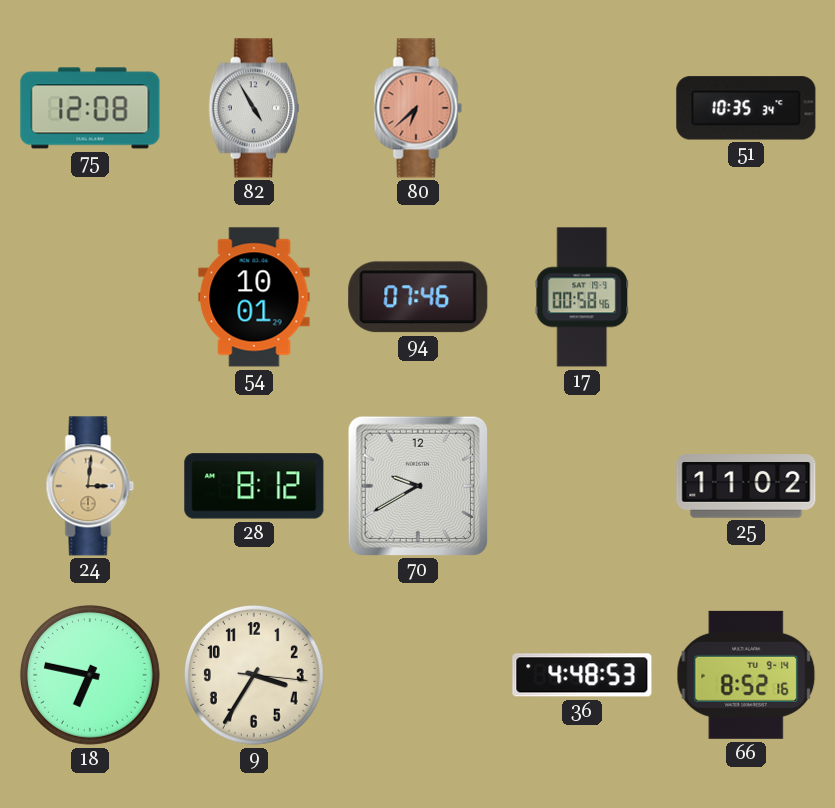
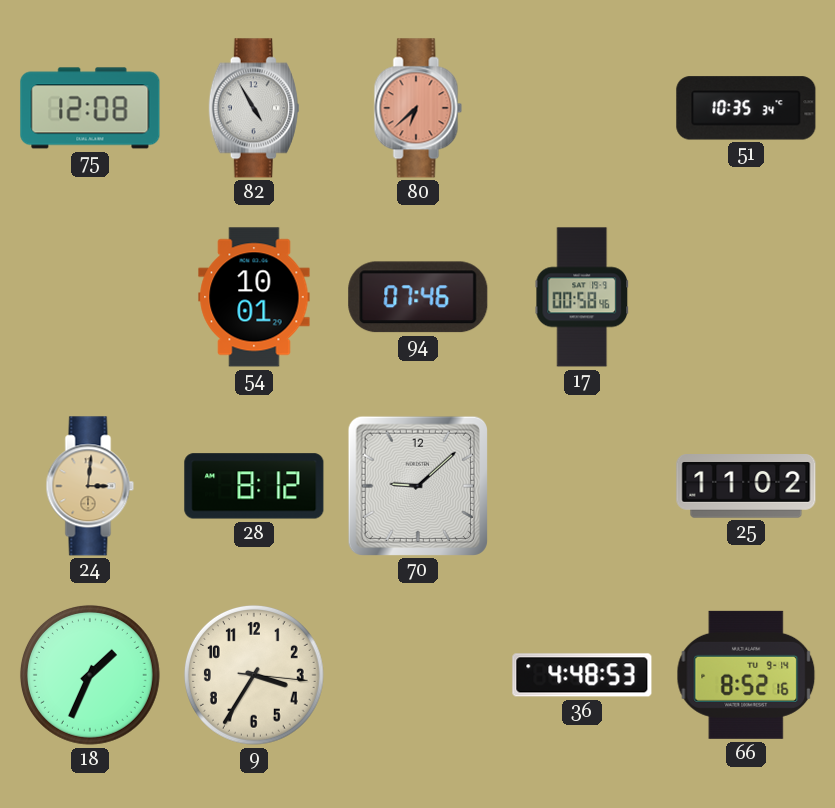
70: 9:40 -> 9:08 (418, 486)
18: 6:47 -> 1:34 (90, 675)
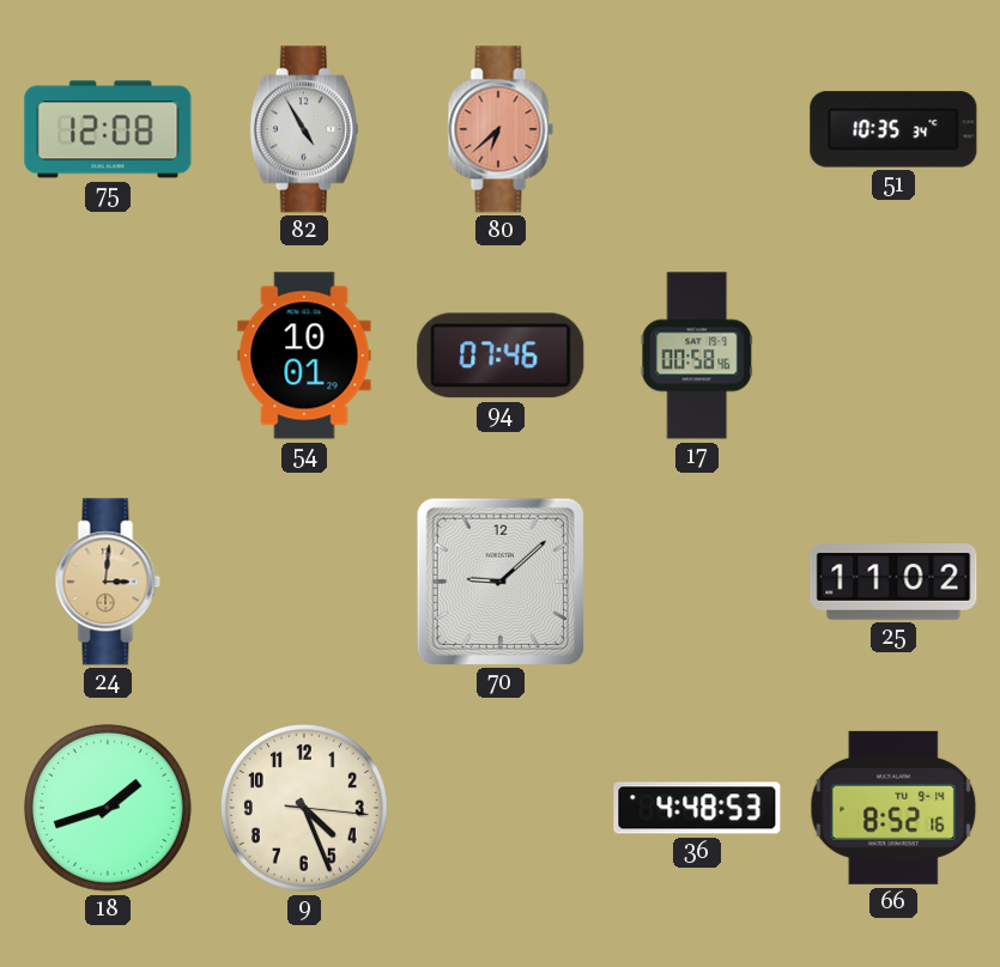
28: 8:12 -> none (254, 486)
18: 1:34 -> 1:42 (108, 808)
9: 3:35 -> 4:26 (304, 808)
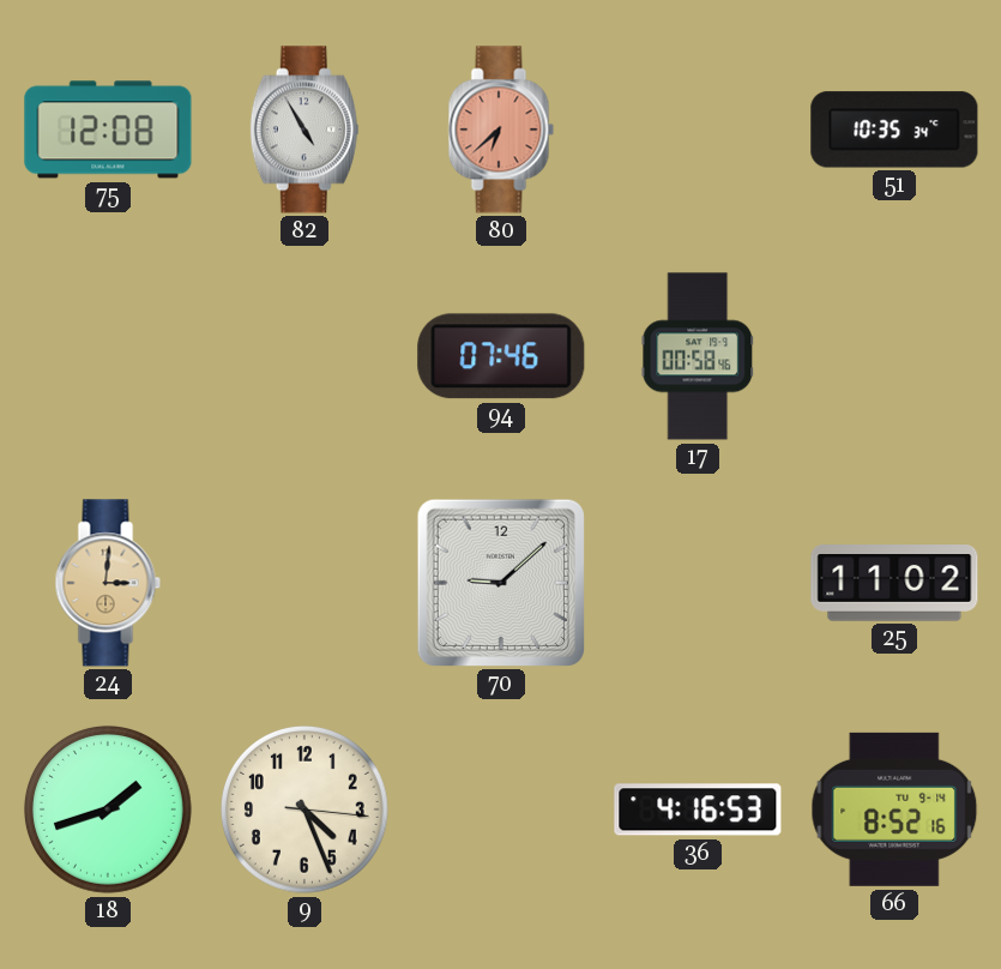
54: 10:01 -> none (304, 355)
36: 4:48 -> 4:16 (698, 809)
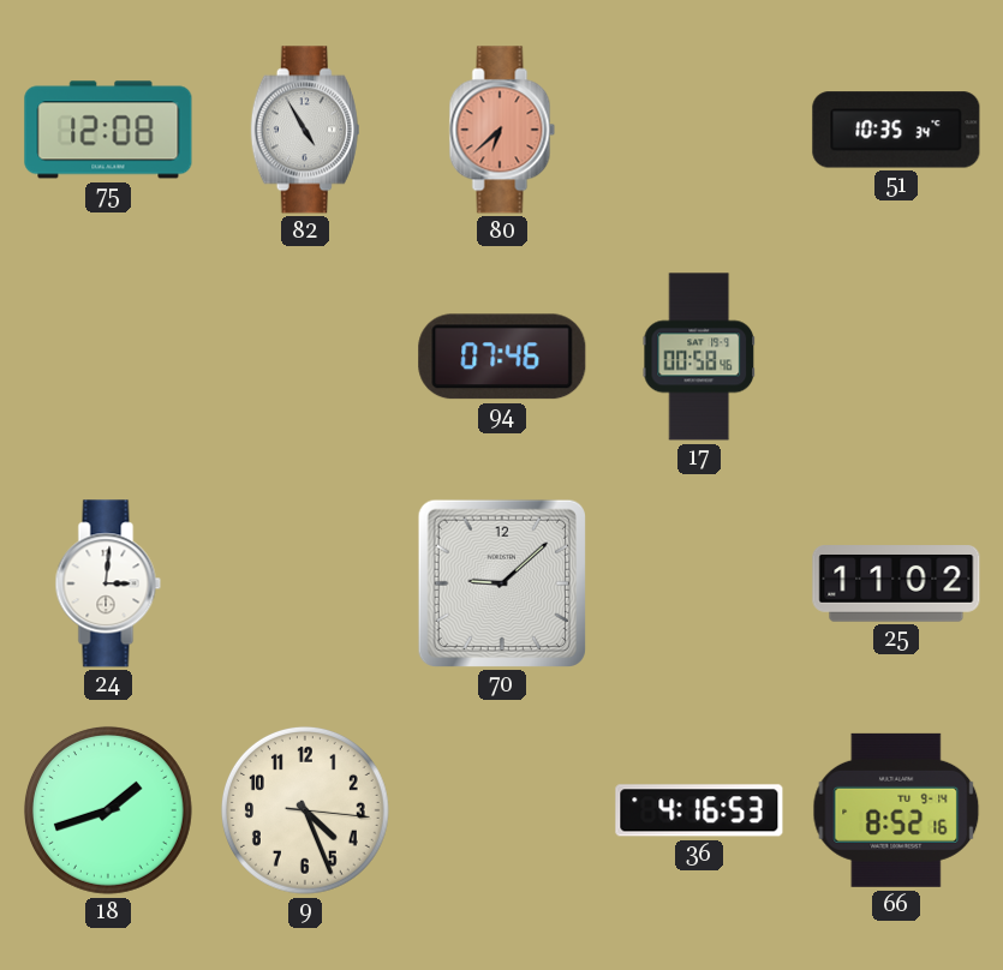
24 dial: champagne -> white (108, 583)
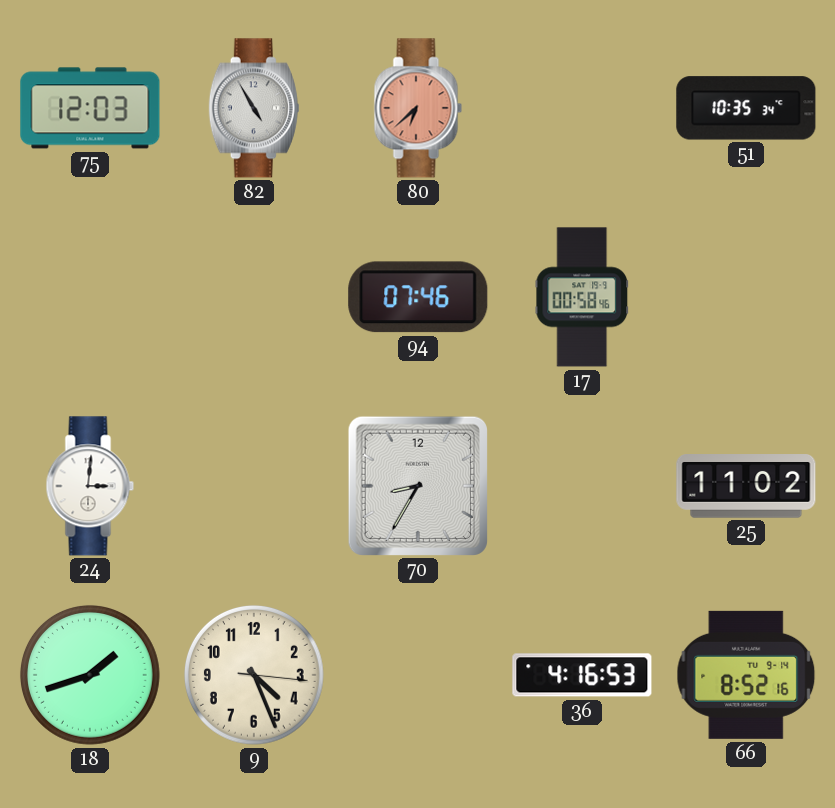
75: 12:08 -> 12:03 (90, 108)
70: 9:08 -> 8:35 (418, 486)
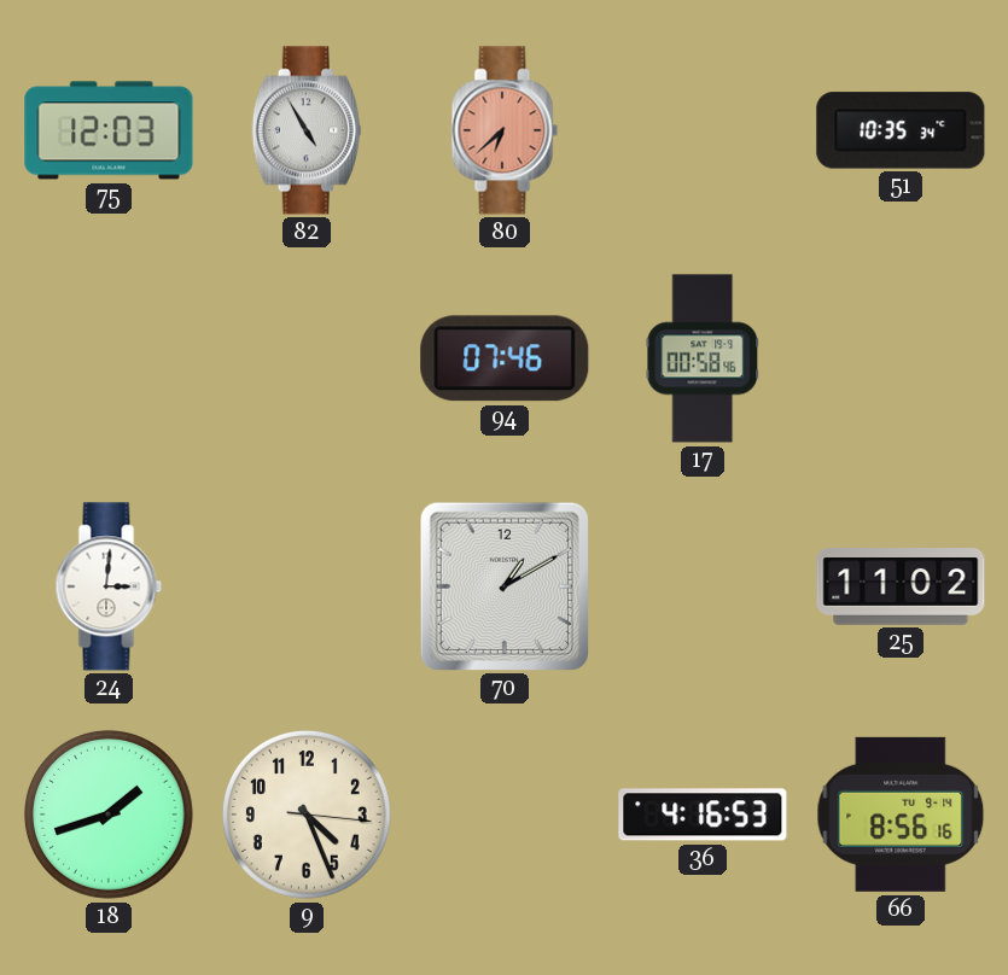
70: 8:35 -> 1:10 (505, 586)
66: 8:52 -> 8:56 (901, 815)
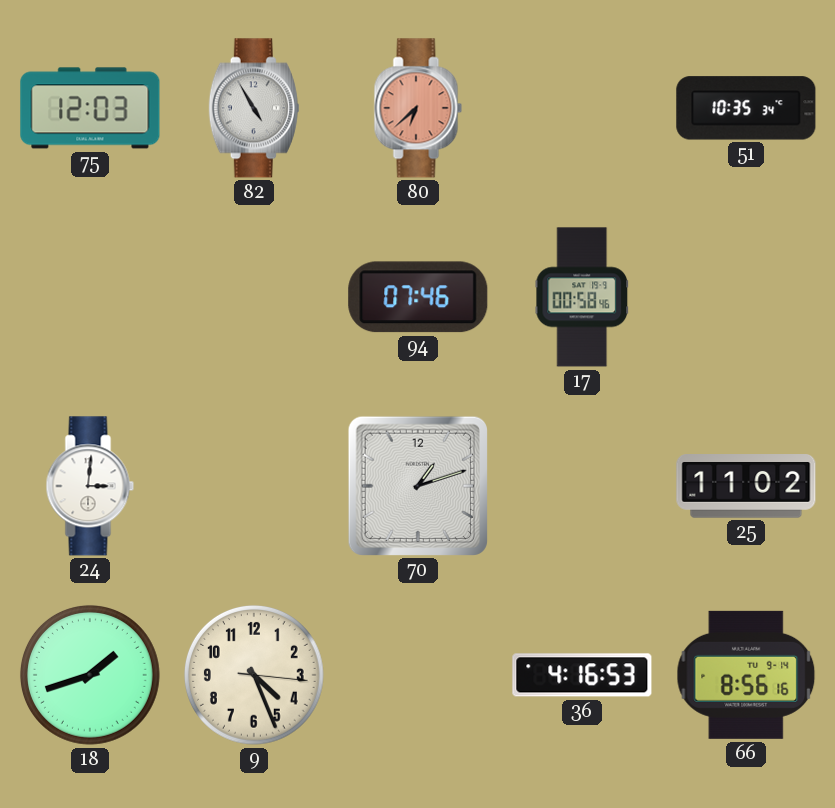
70: 1:10 -> 1:12 (418, 486)
